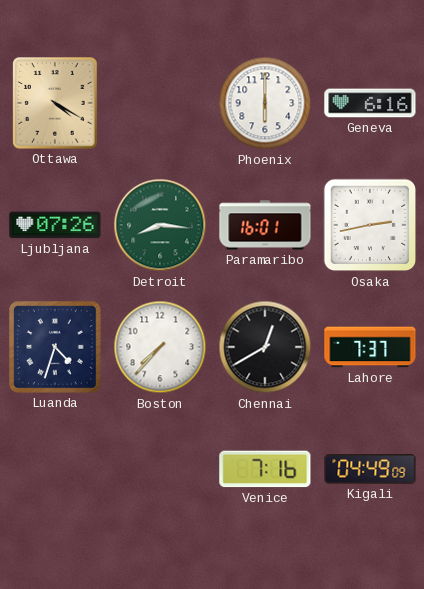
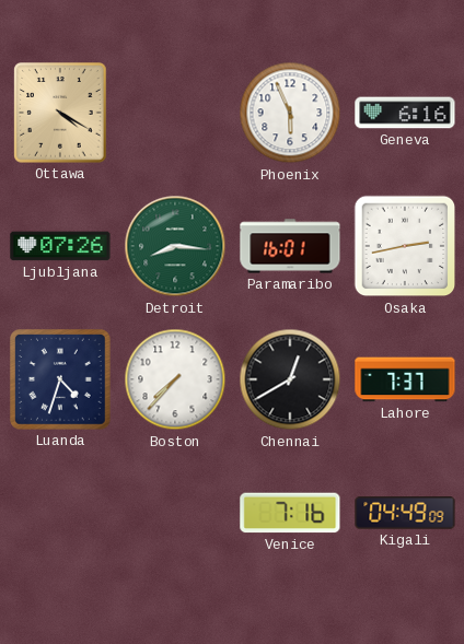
Phoenix: 6:00 -> 5:56 (290, 113)
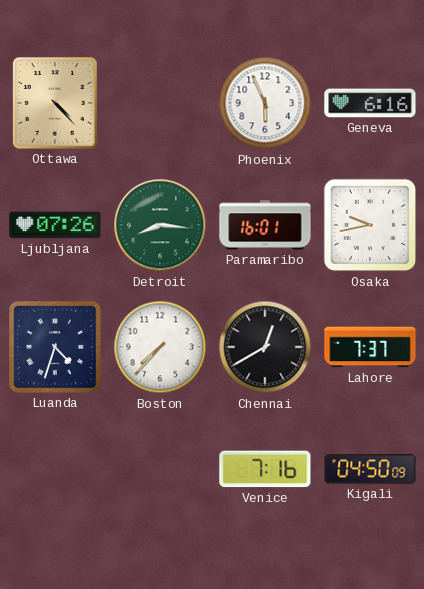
Ottawa: 4:20 -> 4:23 (55, 103)
Osaka: 2:43 -> 9:43 (370, 225)
Kigali: 04:49 -> 04:50 (370, 469)
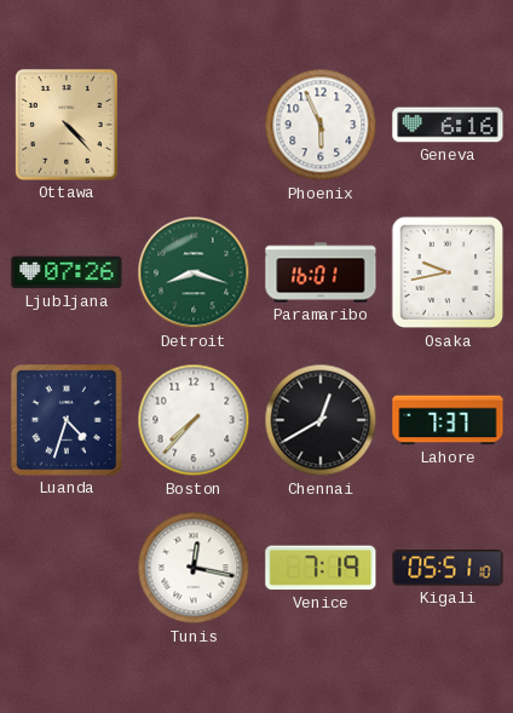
Detroit: 8:16 -> 8:18 (194, 272)
Tunis: none -> 12:17 (194, 568)
Venice: 7:16 -> 7:19 (321, 568)
Kigali: 04:50 -> 05:51 (448, 568)
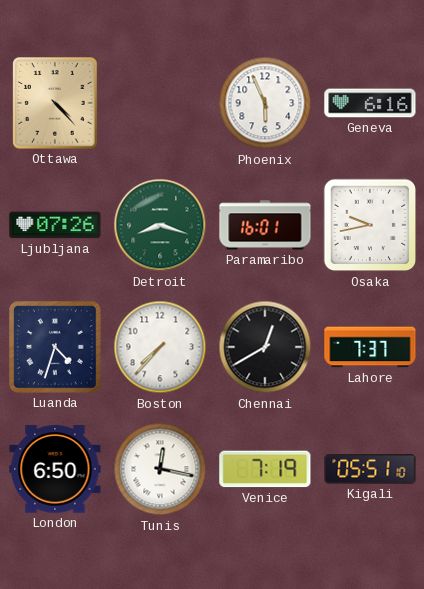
London: none -> 6:50 (55, 469)
